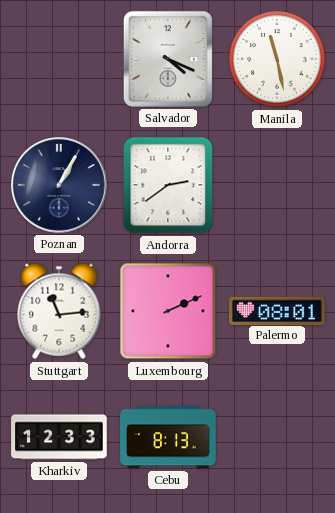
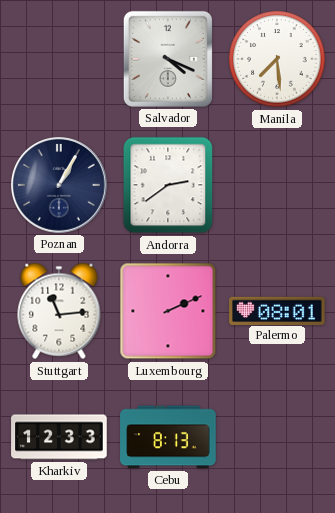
Manila: 11:28 -> 7:29 (277, 59)
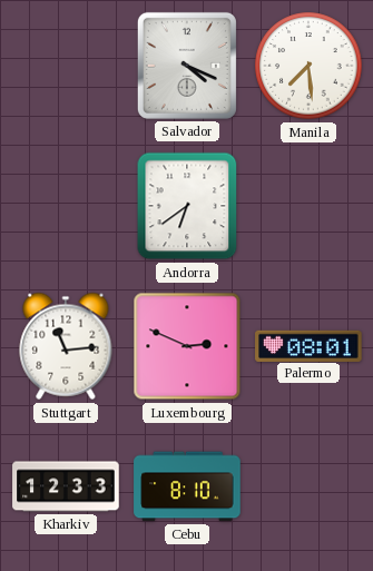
Poznan: 1:05 -> none (60, 186)
Andorra: 2:39 -> 6:39 (187, 206)
Luxembourg: 2:11 -> 2:49 (187, 346)
Cebu: 8:13 -> 8:10 (187, 486)
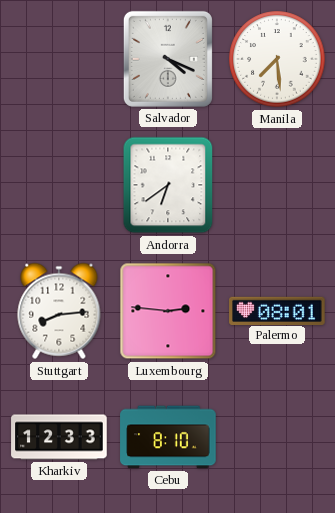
Stuttgart: 11:14 -> 8:14 (59, 311)
Luxembourg: 2:49 -> 2:46 (168, 311)
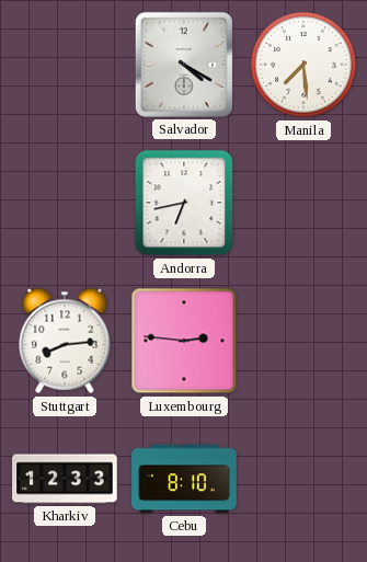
Salvador: 4:19 -> 4:20 (184, 65)
Andorra: 6:39 -> 6:43 (184, 203)
Palermo: 08:01 -> none (277, 310)
